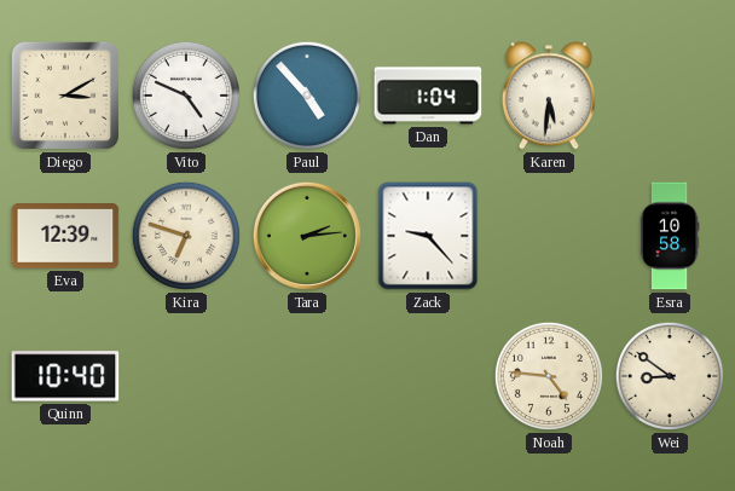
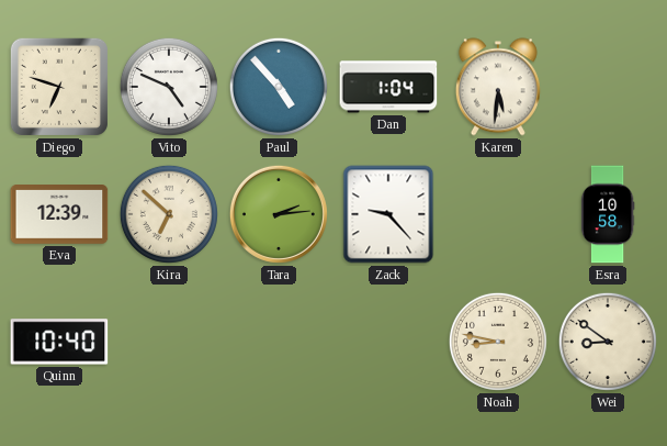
Diego: 3:10 -> 6:48 (59, 87)
Kira: 6:48 -> 6:52 (169, 214)
Noah: 4:46 -> 8:47 (498, 342)
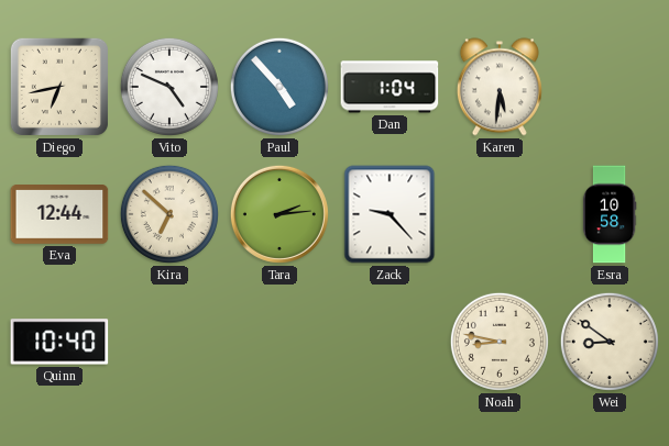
Diego: 6:48 -> 6:43 (59, 87)
Eva: 12:39 -> 12:44 (59, 215)
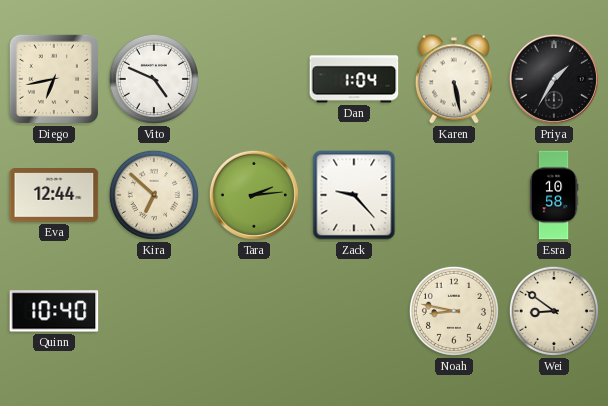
Paul: 4:53 -> none (279, 87)
Karen: 5:31 -> 5:28 (454, 79)
Priya: none -> 1:35 (554, 79)
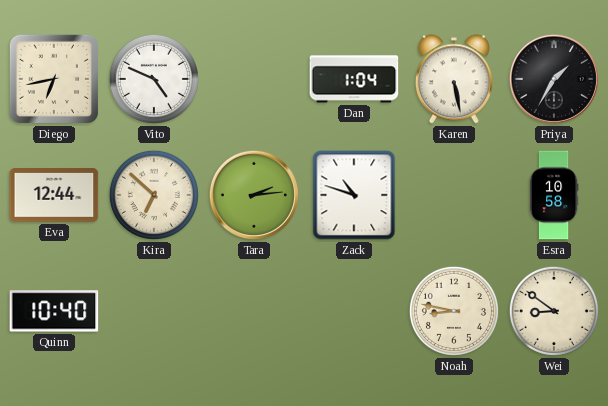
Zack: 9:23 -> 10:48 (354, 195)
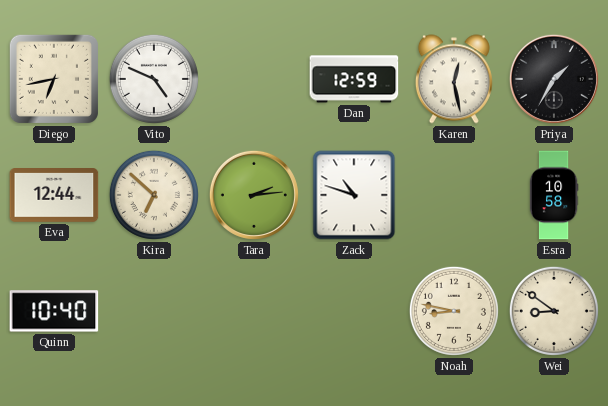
Dan: 1:04 -> 12:59 (354, 79)
Karen: 5:28 -> 12:28 (454, 79)
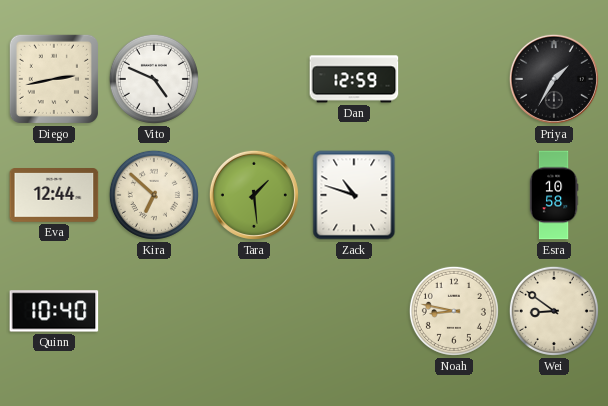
Diego: 6:43 -> 2:43 (54, 79)
Karen: 12:28 -> none (454, 79)
Tara: 2:14 -> 1:29 (254, 195)
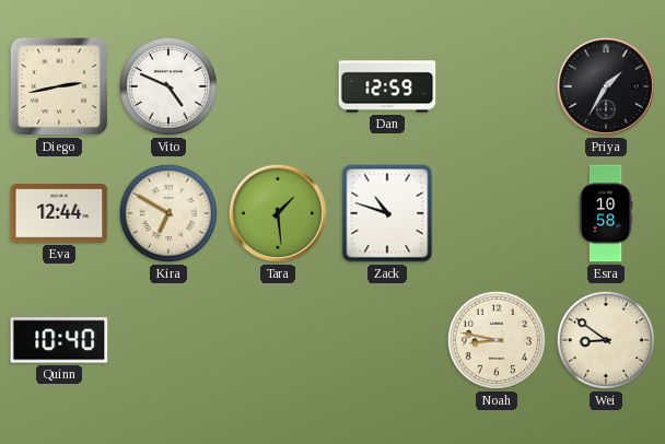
Kira: 6:52 -> 6:50 (168, 213)
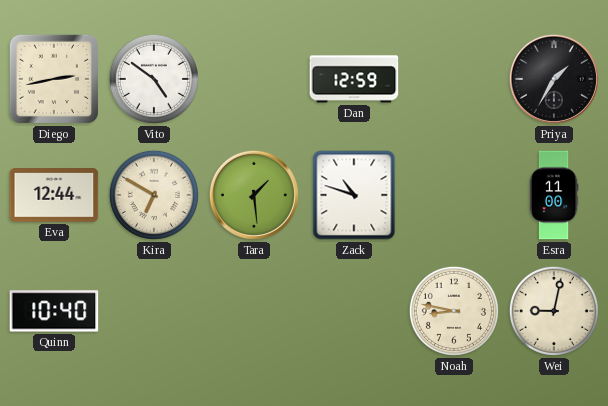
Vito: 4:49 -> 4:51 (154, 79)
Esra: 10:58 -> 11:00 (554, 195)
Wei: 8:51 -> 9:02 (554, 311)
